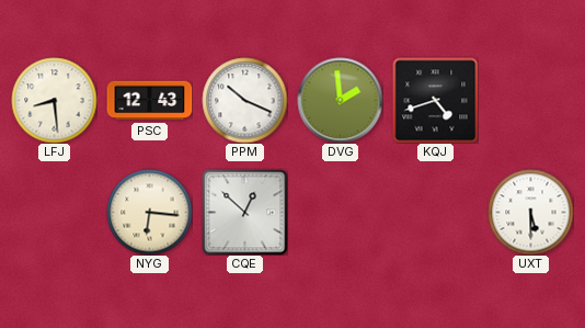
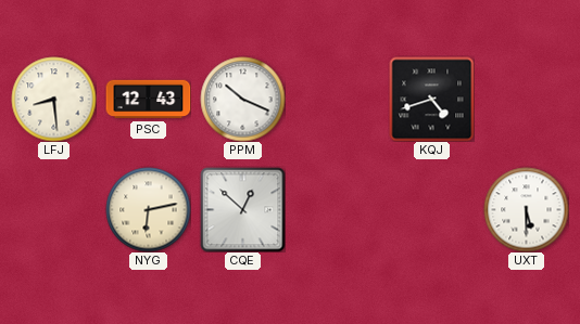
DVG: 1:59 -> none (340, 100)
NYG: 6:16 -> 6:13 (148, 209)
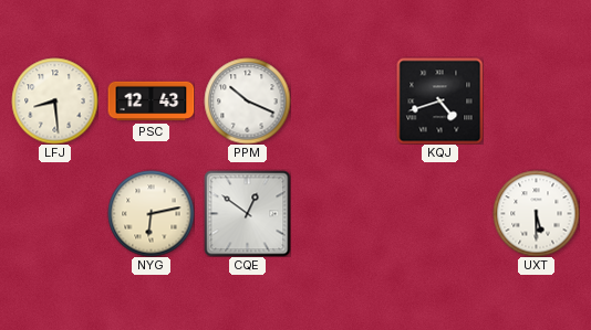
CQE: 12:52 -> 12:51 (247, 213)
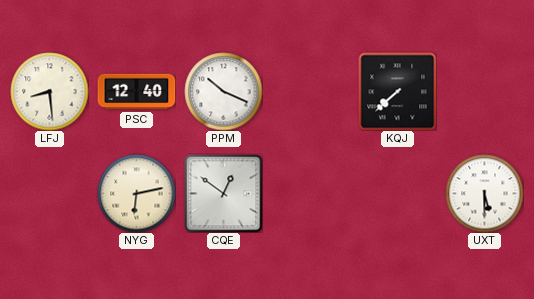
PSC: 12:43 -> 12:40 (136, 92)
KQJ: 4:42 -> 7:38 (397, 91)
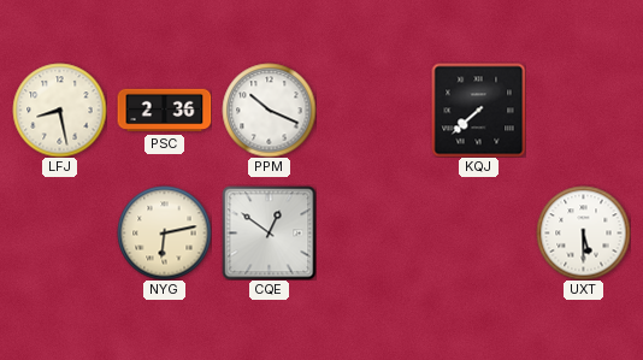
LFJ: 8:29 -> 8:28 (59, 110)
PSC: 12:40 -> 2:36 (164, 111)
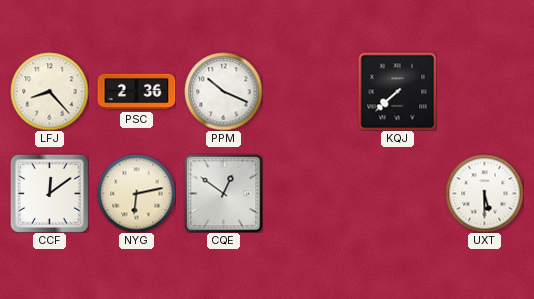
LFJ: 8:28 -> 8:23 (49, 91)
CCF: none -> 12:09 (49, 193)
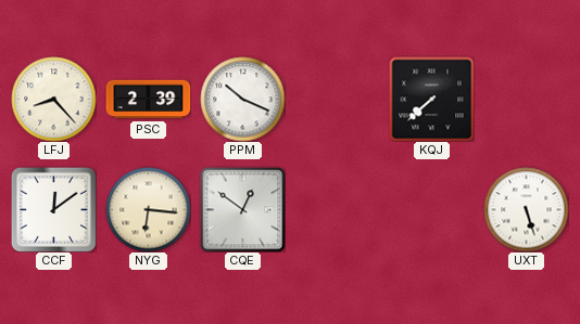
PSC: 2:36 -> 2:39 (148, 100)
NYG: 6:13 -> 6:16 (148, 209)
UXT: 5:30 -> 5:27 (526, 209)
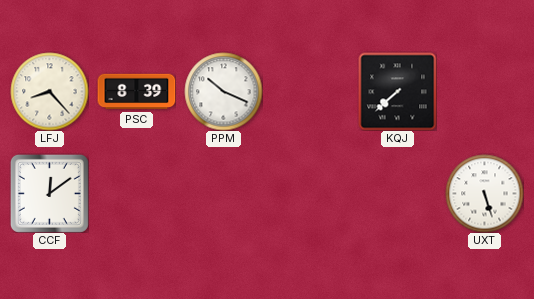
PSC: 2:39 -> 8:39 (136, 92)
NYG: 6:16 -> none (148, 209)
CQE: 12:51 -> none (242, 209)
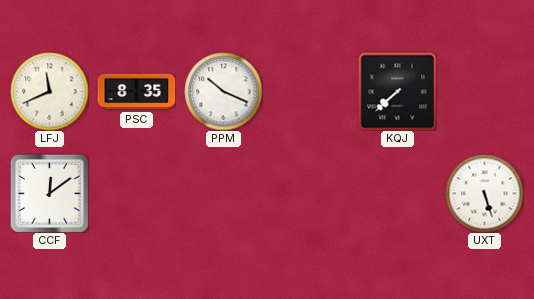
LFJ: 8:23 -> 11:41 (49, 91)
PSC: 8:39 -> 8:35 (136, 92)
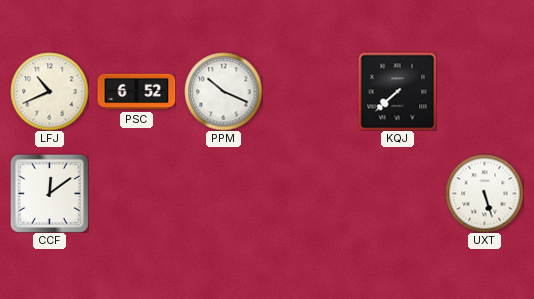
LFJ: 11:41 -> 10:41 (49, 91)
PSC: 8:35 -> 6:52 (136, 92)
